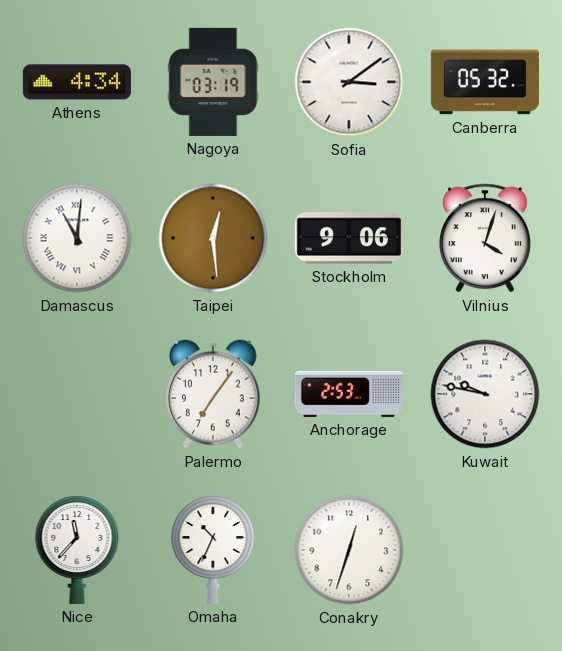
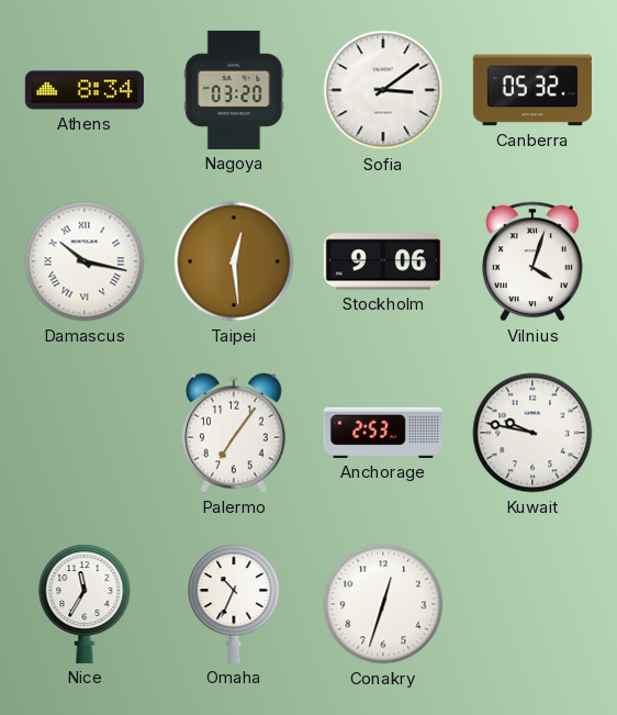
Athens: 4:34 -> 8:34 (85, 90)
Nagoya: 03:19 -> 03:20 (234, 90)
Damascus: 11:01 -> 10:17 (85, 261)
Nice: 11:37 -> 11:35 (85, 604)
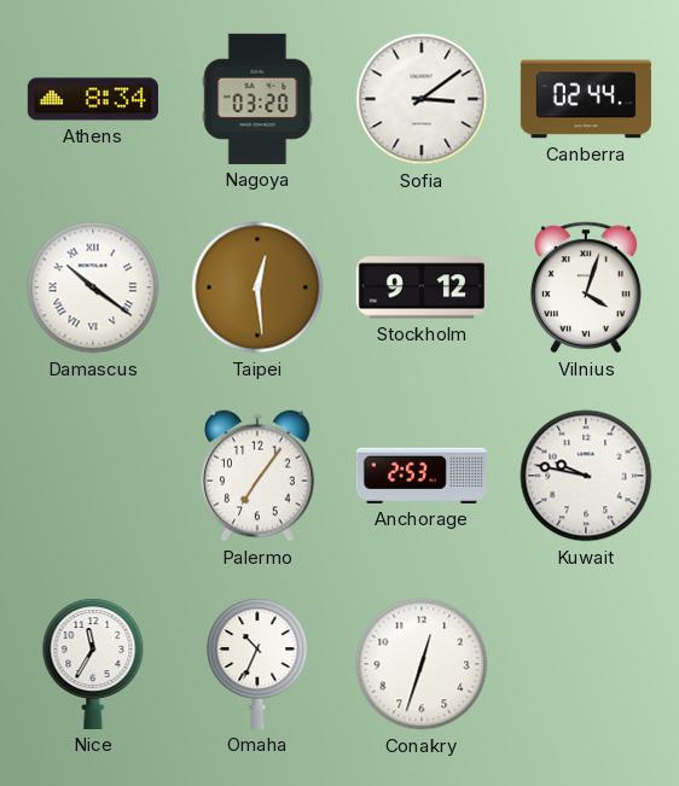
Canberra: 05:32 -> 02:44 (586, 99)
Damascus: 10:17 -> 10:21 (93, 287)
Stockholm: 9:06 -> 9:12 (422, 287)
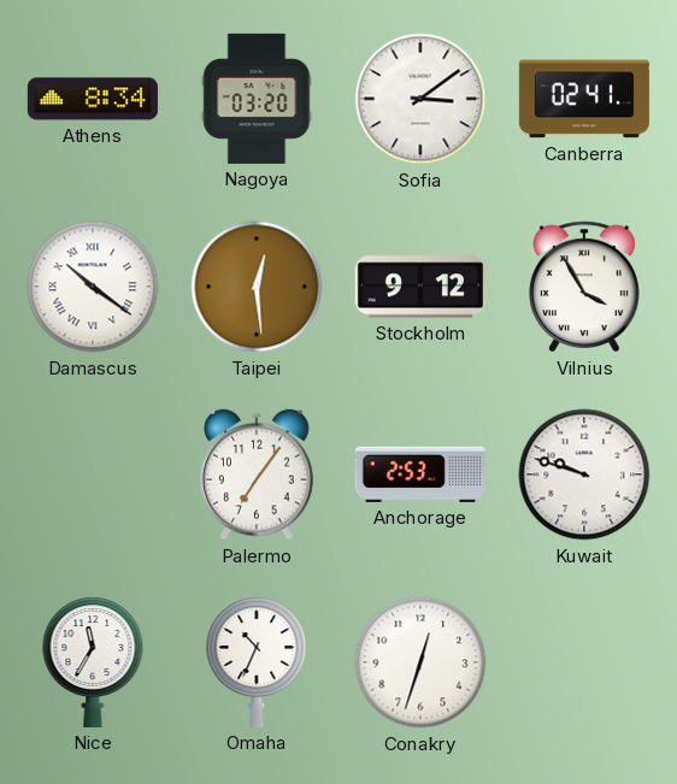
Canberra: 02:44 -> 02:41 (584, 99)
Vilnius: 4:03 -> 3:55 (584, 287)
Kuwait: 9:47 -> 9:48 (584, 474)
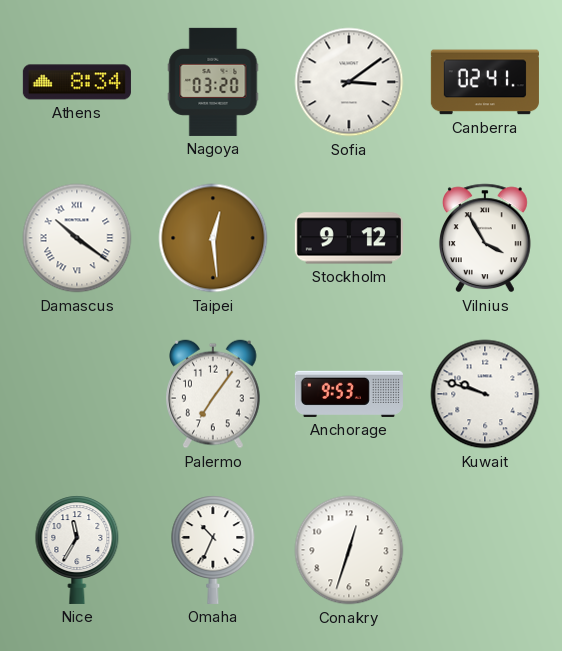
Anchorage: 2:53 -> 9:53 (349, 394)
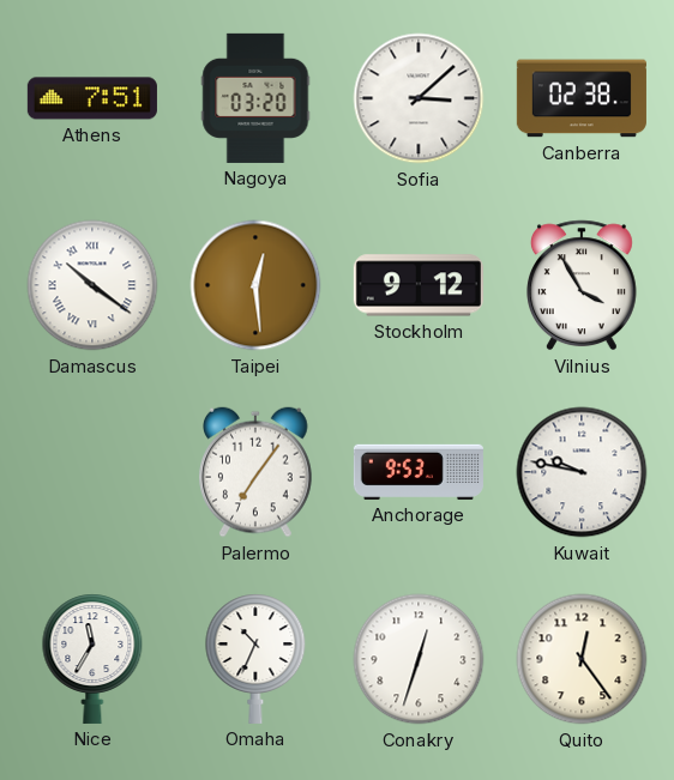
Athens: 8:34 -> 7:51 (92, 98)
Sofia: 3:09 -> 3:08 (419, 98)
Canberra: 02:41 -> 02:38 (582, 98)
Kuwait: 9:48 -> 9:47 (582, 472)
Quito: none -> 12:24 (582, 659)
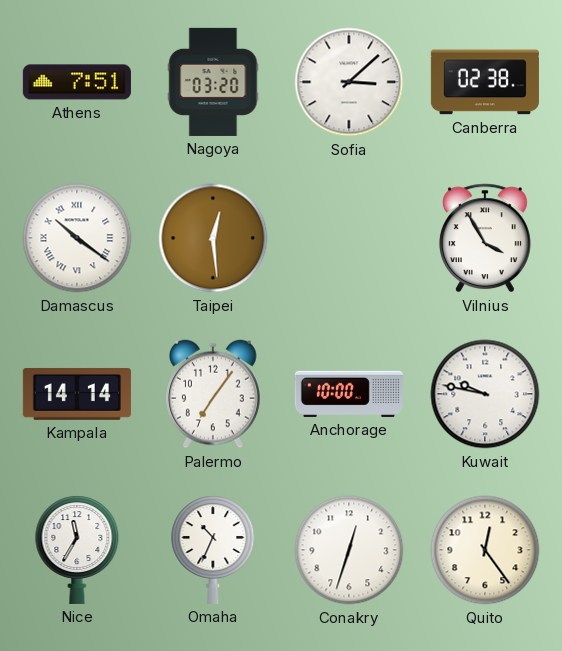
Stockholm: 9:12 -> none (419, 285)
Kampala: none -> 14:14 (77, 394)
Anchorage: 9:53 -> 10:00 (349, 394)
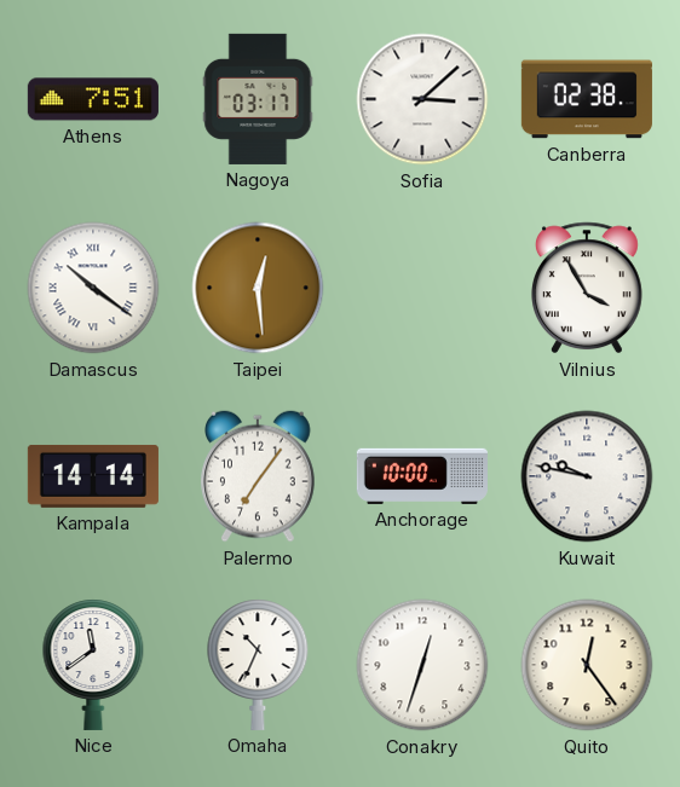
Nagoya: 03:20 -> 03:17 (258, 99)
Nice: 11:35 -> 11:39 (93, 665)
